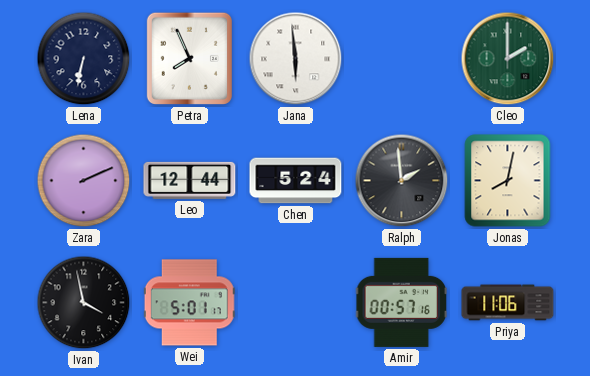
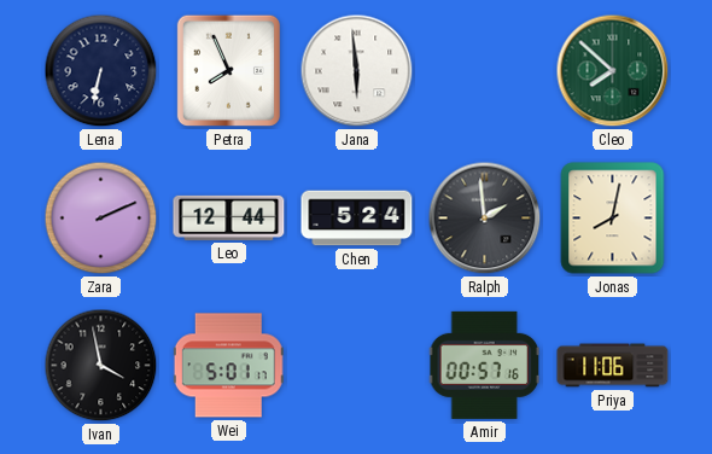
Cleo: 2:00 -> 7:52 (613, 71)
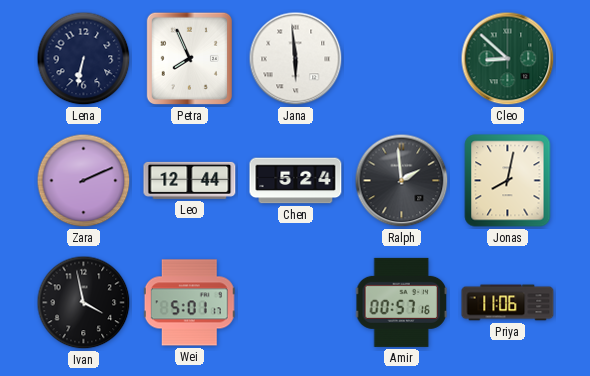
Cleo: 7:52 -> 8:52 (508, 59)
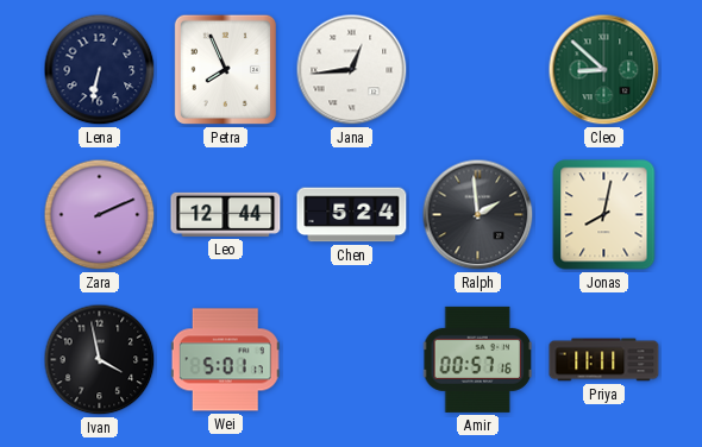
Jana: 5:59 -> 12:44 (352, 70)
Priya: 11:06 -> 11:11 (604, 360)
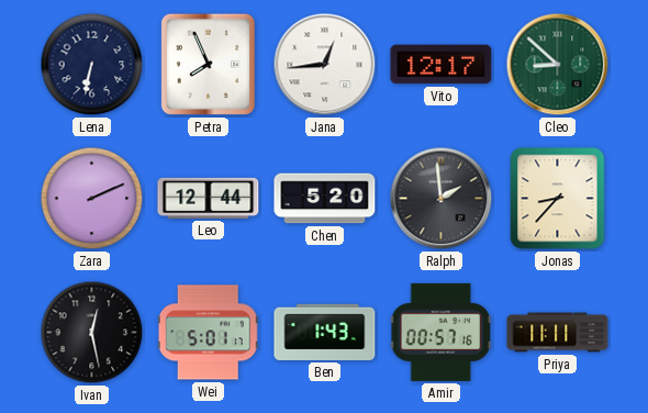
Vito: none -> 12:17 (442, 65)
Chen: 5:24 -> 5:20 (325, 199)
Jonas: 8:02 -> 8:37 (558, 199)
Ivan: 3:58 -> 12:28 (92, 333)
Ben: none -> 1:43 (325, 332)
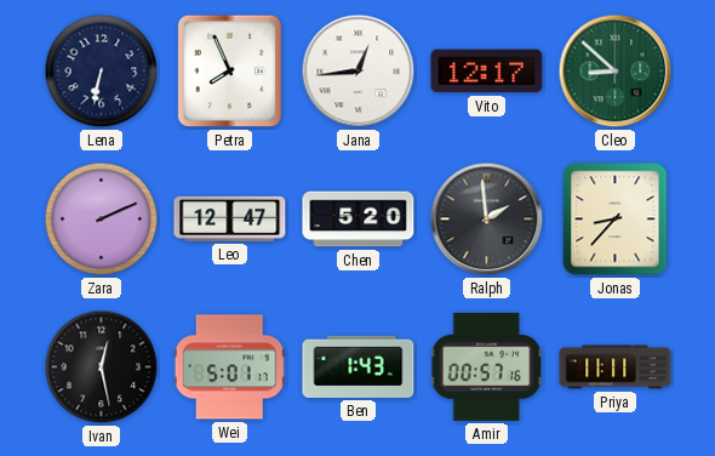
Leo: 12:44 -> 12:47 (230, 218)
